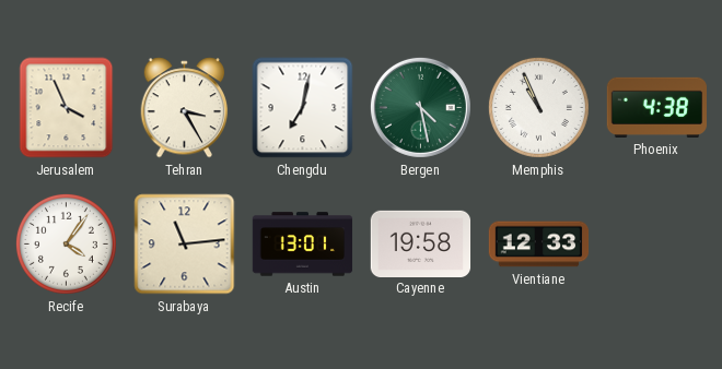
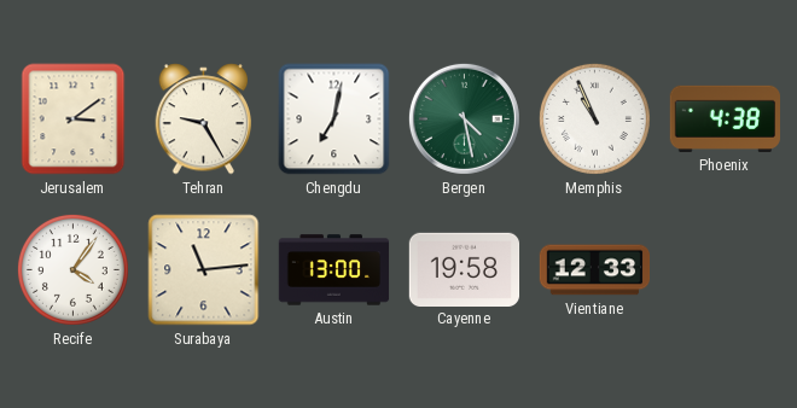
Jerusalem: 3:56 -> 3:09 (74, 120)
Tehran: 3:25 -> 9:25 (204, 120)
Austin: 13:01 -> 13:00 (334, 270)
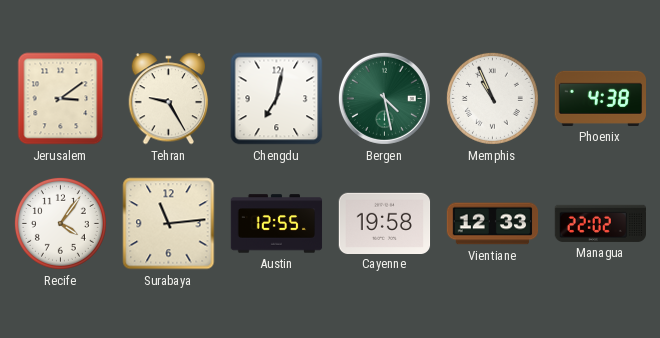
Austin: 13:00 -> 12:55 (277, 224)
Managua: none -> 22:02 (600, 223)
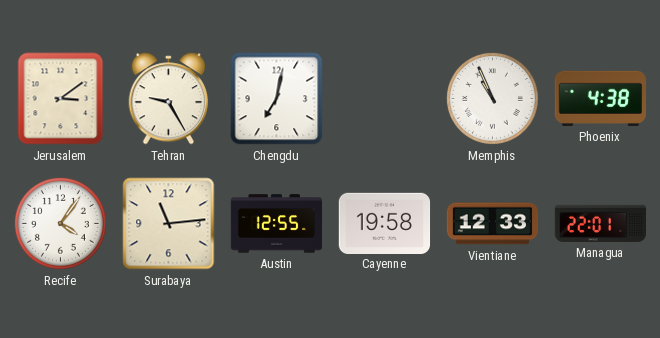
Bergen: 4:28 -> none (384, 98)
Managua: 22:02 -> 22:01 (600, 223)
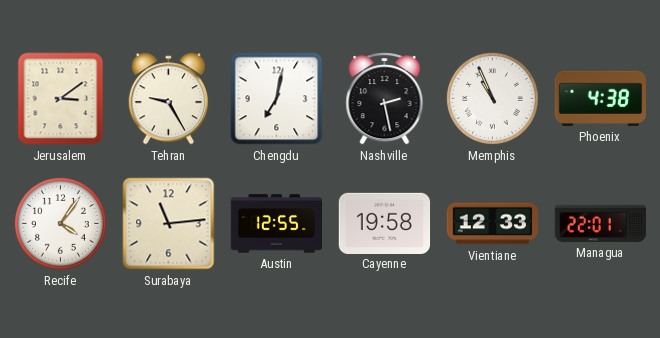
Nashville: none -> 2:28 (385, 99)
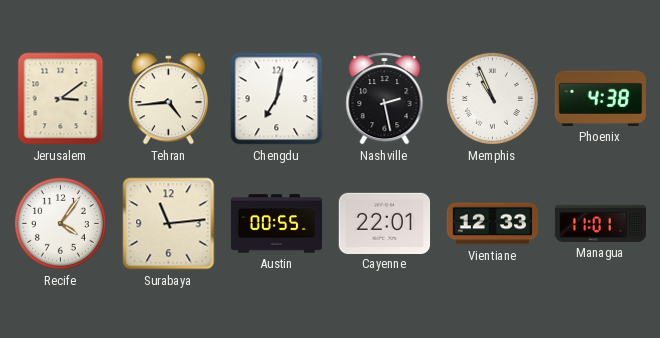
Tehran: 9:25 -> 4:44 (169, 99)
Austin: 12:55 -> 00:55 (277, 224)
Cayenne: 19:58 -> 22:01 (385, 223)
Managua: 22:01 -> 11:01 (600, 223)
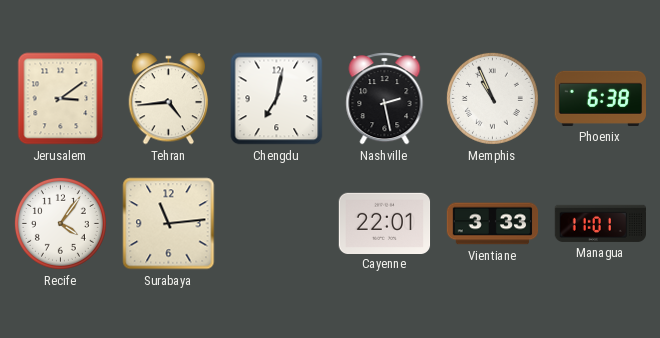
Phoenix: 4:38 -> 6:38 (600, 98)
Austin: 00:55 -> none (277, 224)
Vientiane: 12:33 -> 3:33 (493, 224)
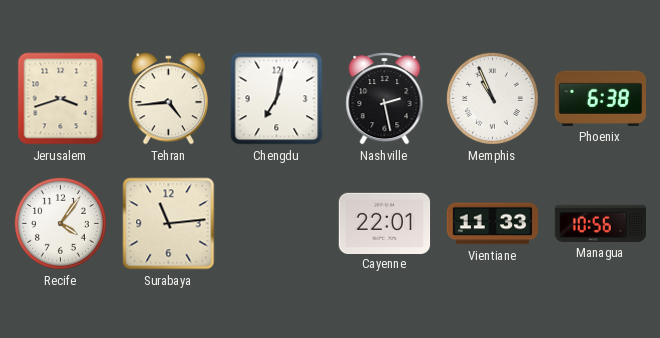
Jerusalem: 3:09 -> 3:42 (61, 99)
Vientiane: 3:33 -> 11:33 (493, 224)
Managua: 11:01 -> 10:56 (600, 223)
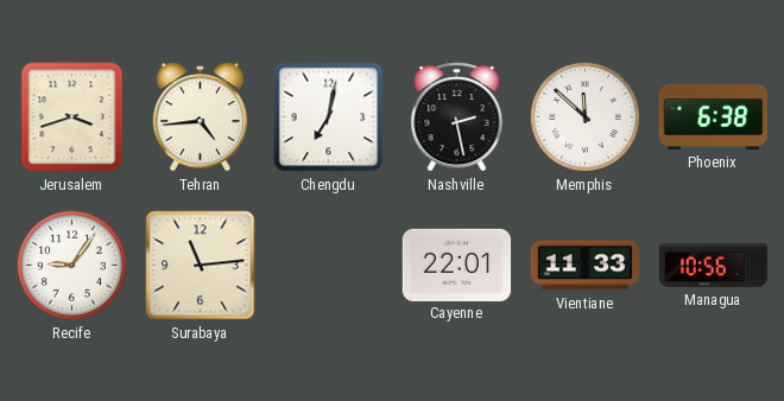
Memphis: 10:56 -> 11:52 (584, 116)
Recife: 4:06 -> 9:06 (71, 265)
